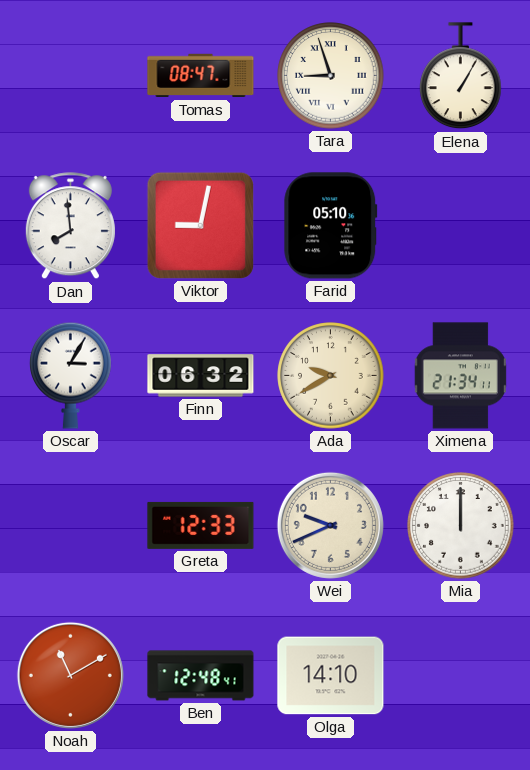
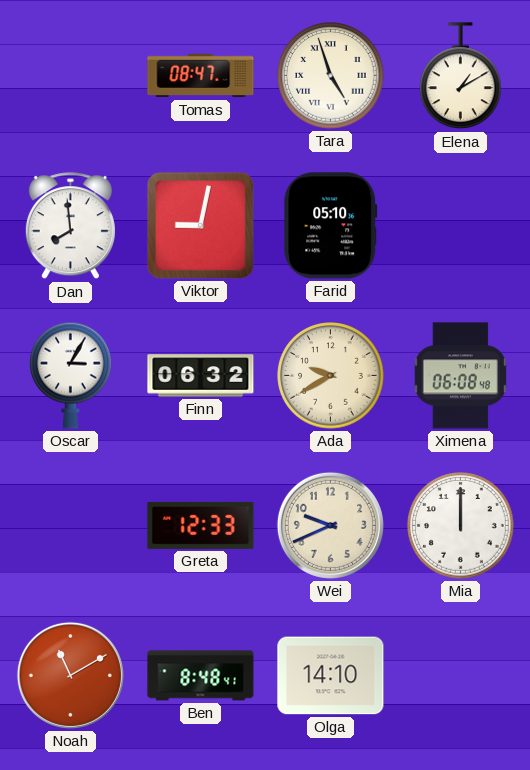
Tara: 8:57 -> 4:57 (331, 76)
Elena: 1:05 -> 1:10 (461, 76)
Ximena: 21:34 -> 06:08 (460, 376)
Ben: 12:48 -> 8:48 (201, 676)
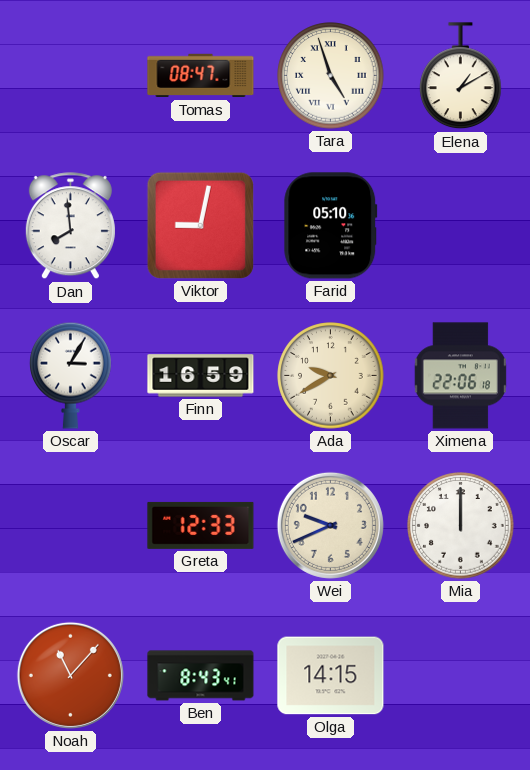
Finn: 06:32 -> 16:59 (201, 376)
Ximena: 06:08 -> 22:06 (460, 376)
Noah: 11:10 -> 11:07 (70, 675)
Ben: 8:48 -> 8:43 (201, 676)
Olga: 14:10 -> 14:15 (331, 676)
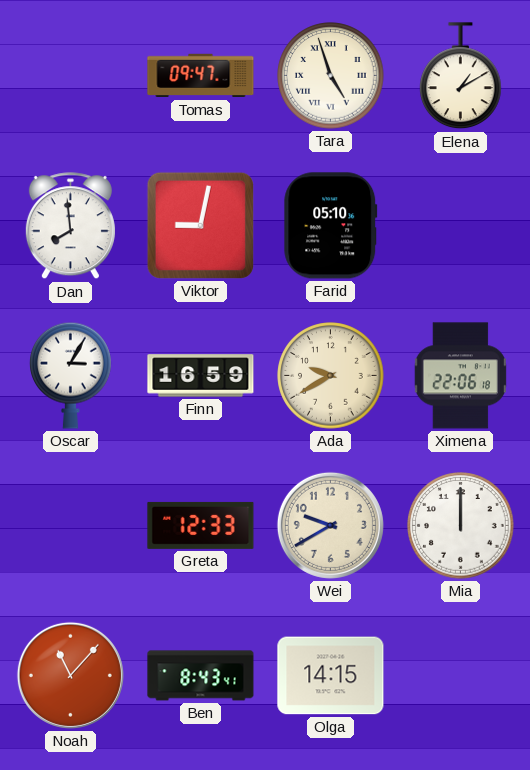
Tomas: 08:47 -> 09:47 (201, 76)
Wei: 9:41 -> 9:40 (330, 525)
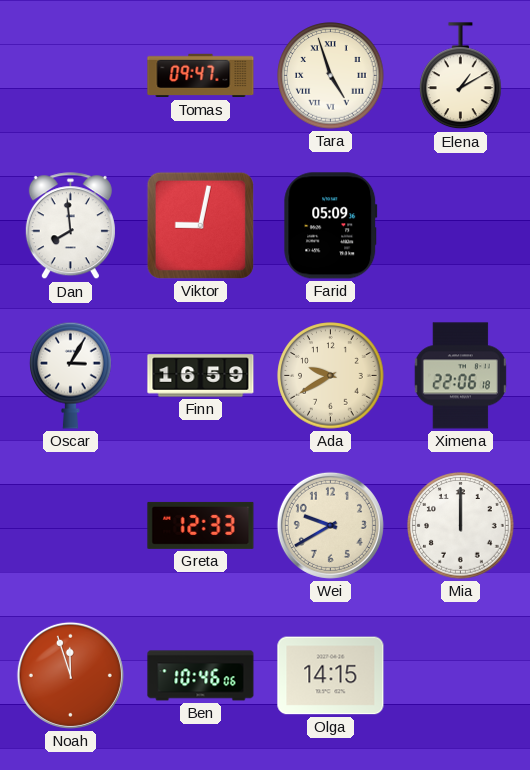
Farid: 05:10 -> 05:09 (331, 226)
Noah: 11:07 -> 11:57 (70, 675)
Ben: 8:43 -> 10:46 (201, 676)
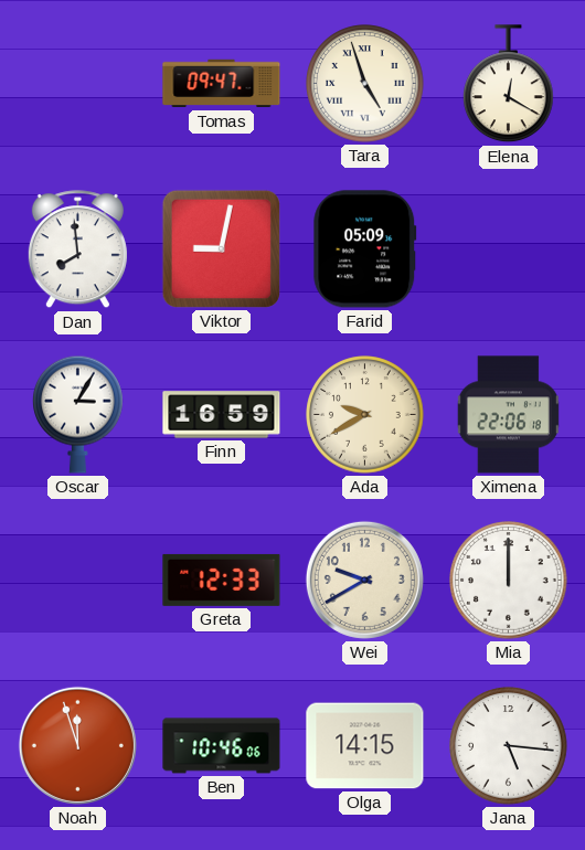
Elena: 1:10 -> 12:20 (509, 84)
Jana: none -> 5:16 (509, 746)
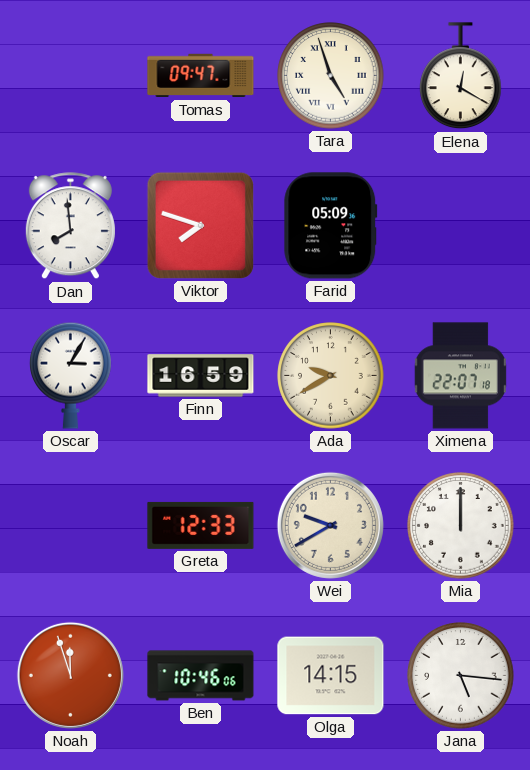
Viktor: 9:02 -> 7:48 (200, 225)
Ximena: 22:06 -> 22:07 (460, 376)
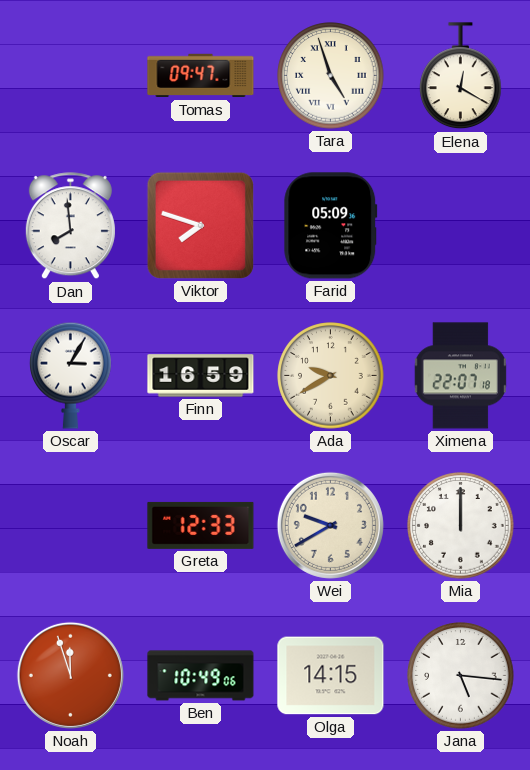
Ben: 10:46 -> 10:49 (201, 676)
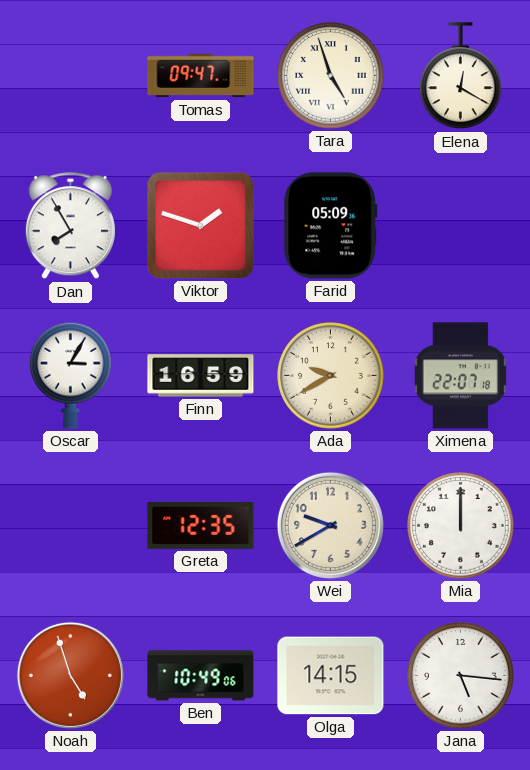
Dan: 7:59 -> 7:55 (70, 226)
Viktor: 7:48 -> 1:48 (200, 225)
Greta: 12:33 -> 12:35 (201, 525)
Noah: 11:57 -> 4:57 (70, 675)
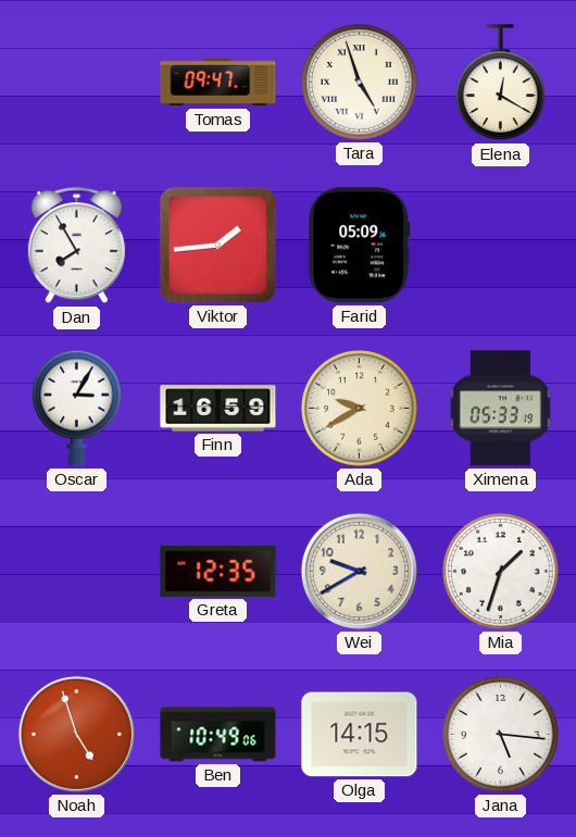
Viktor: 1:48 -> 1:44 (217, 245)
Ximena: 22:07 -> 05:33 (500, 409)
Mia: 12:00 -> 1:33 (501, 572)
